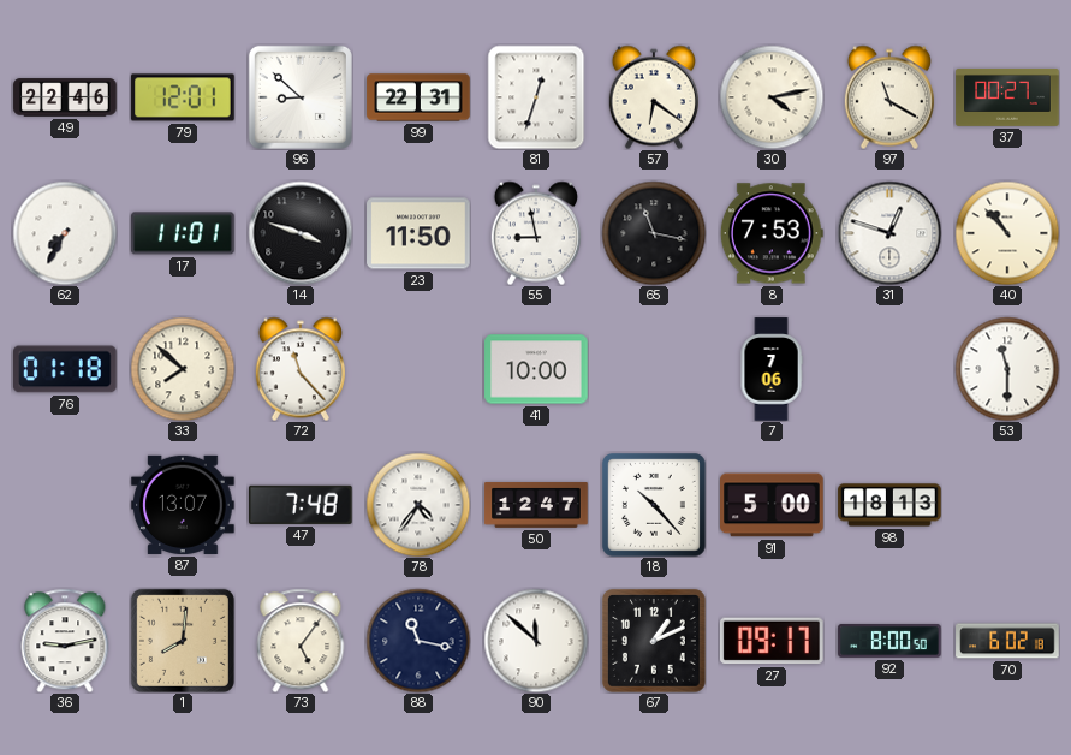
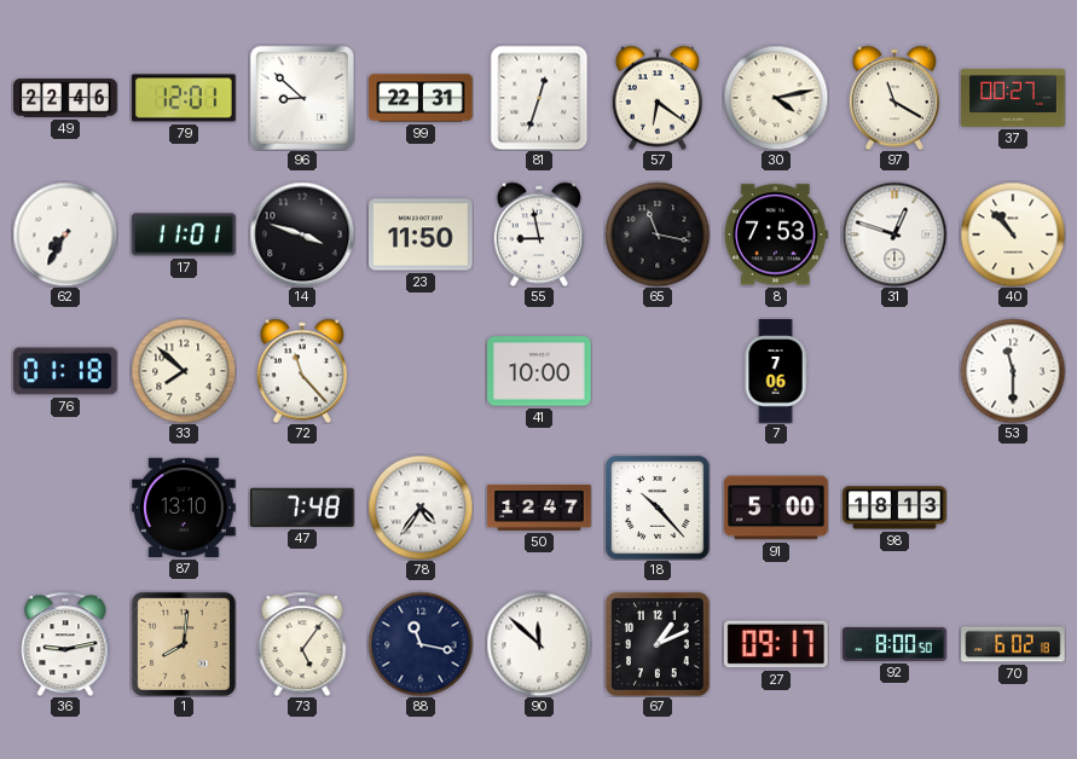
87: 13:07 -> 13:10 (184, 508)
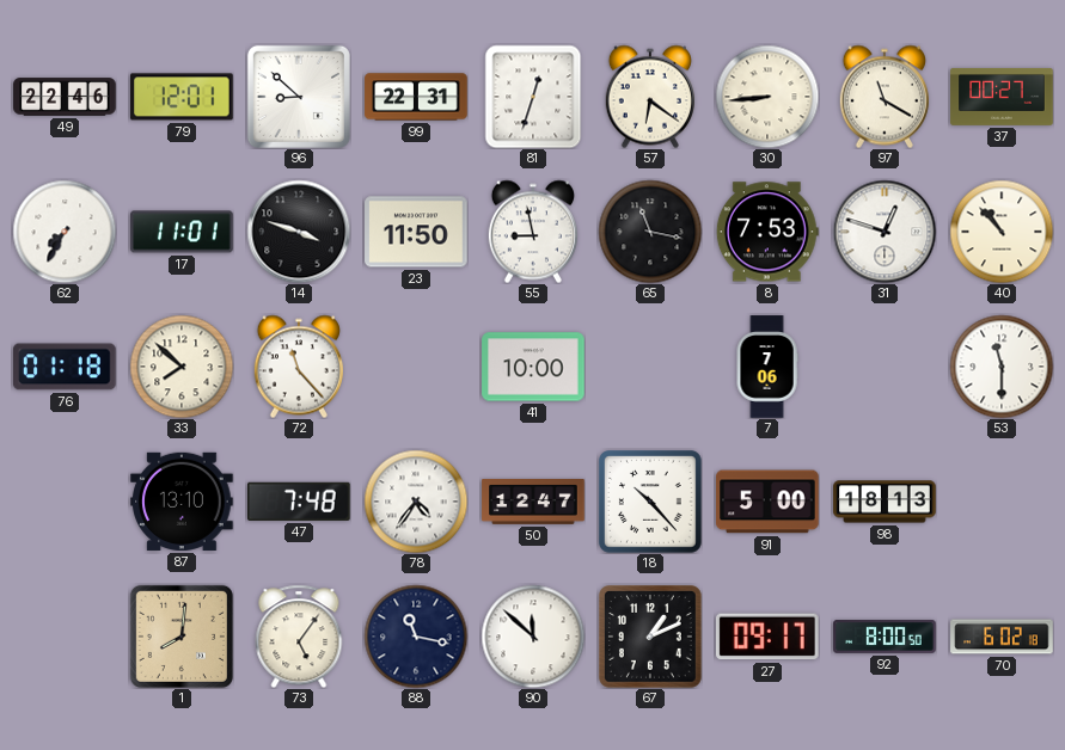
30: 4:13 -> 8:44 (767, 97)
36: 9:13 -> none (65, 644)
